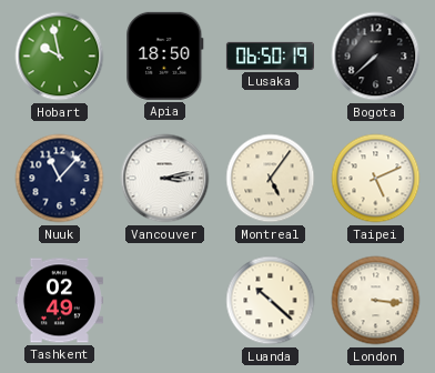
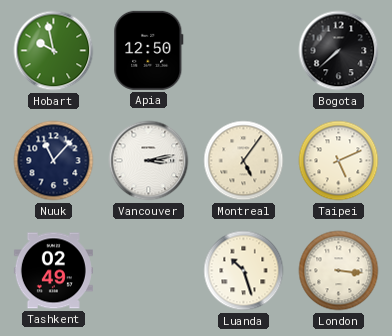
Apia: 18:50 -> 12:50 (149, 50)
Lusaka: 06:50 -> none (270, 56)
Luanda: 10:22 -> 10:27 (244, 271)
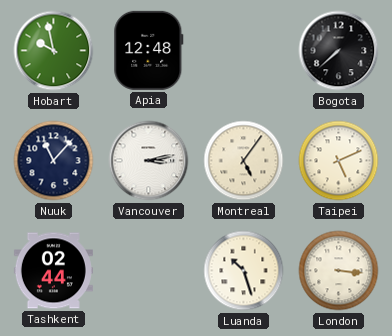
Apia: 12:50 -> 12:48 (149, 50)
Tashkent: 02:49 -> 02:44 (53, 271)
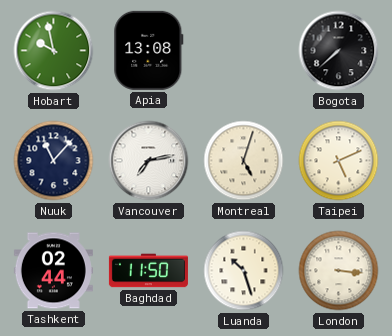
Apia: 12:48 -> 13:08 (149, 50)
Vancouver: 3:13 -> 7:13 (149, 161)
Montreal: 5:06 -> 5:03 (244, 161)
Baghdad: none -> 11:50 (148, 271)
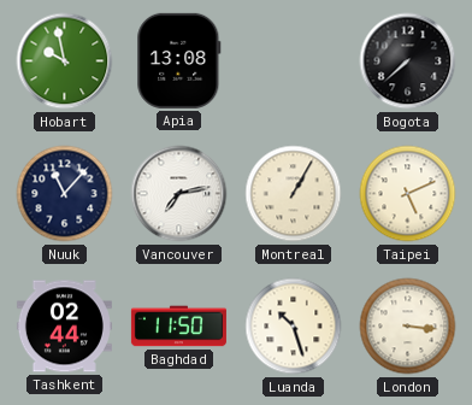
Montreal: 5:03 -> 1:05 (294, 194)
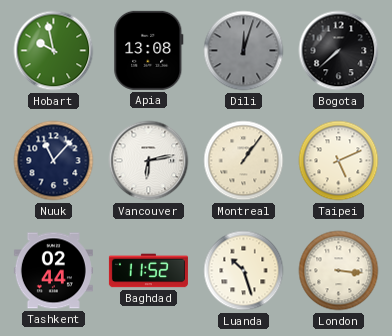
Dili: none -> 12:03 (244, 51)
Vancouver: 7:13 -> 6:13 (149, 161)
Montreal: 1:05 -> 1:06 (244, 161)
Baghdad: 11:50 -> 11:52 (148, 271)
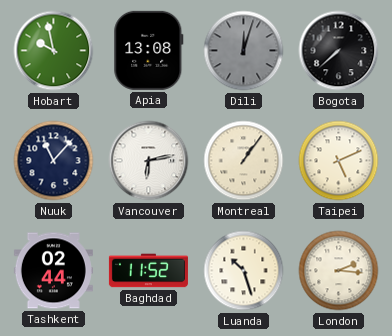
London: 3:16 -> 2:16 (339, 271)
